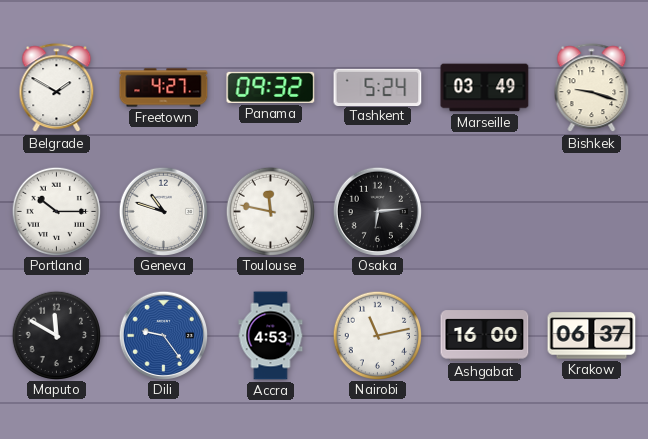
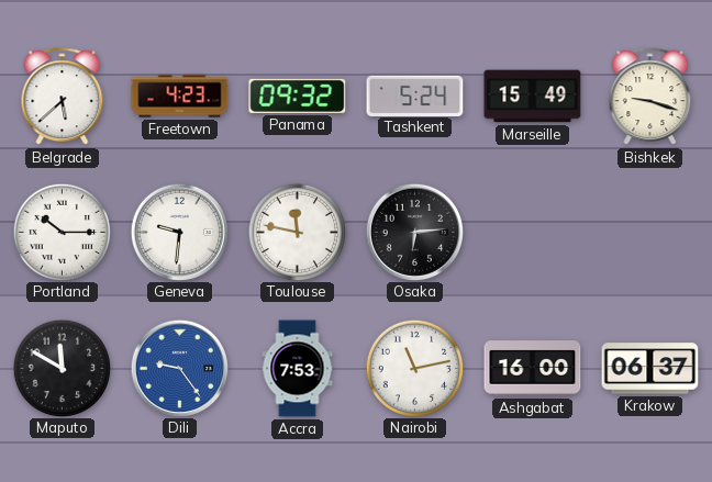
Belgrade: 1:50 -> 5:38 (63, 97)
Freetown: 4:27 -> 4:23 (180, 97)
Marseille: 03:49 -> 15:49 (533, 97)
Geneva: 10:48 -> 9:31 (179, 232)
Accra: 4:53 -> 7:53 (298, 369)
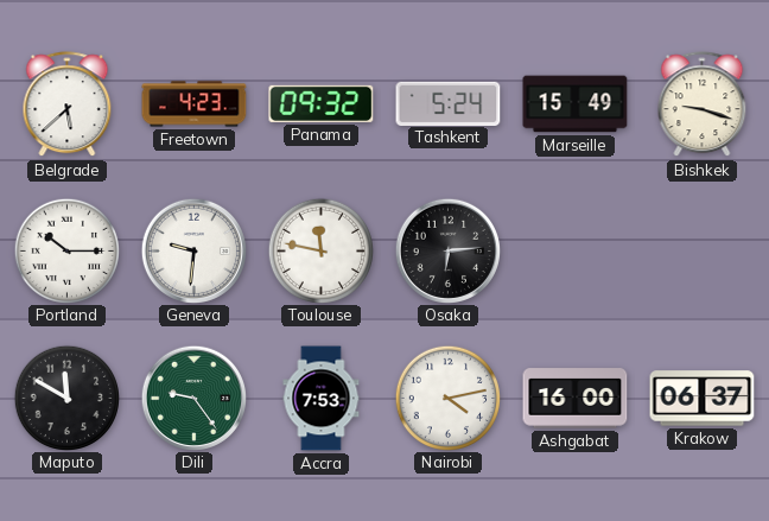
Dili dial: blue -> green (193, 398)
Nairobi: 11:13 -> 4:13 (447, 398)
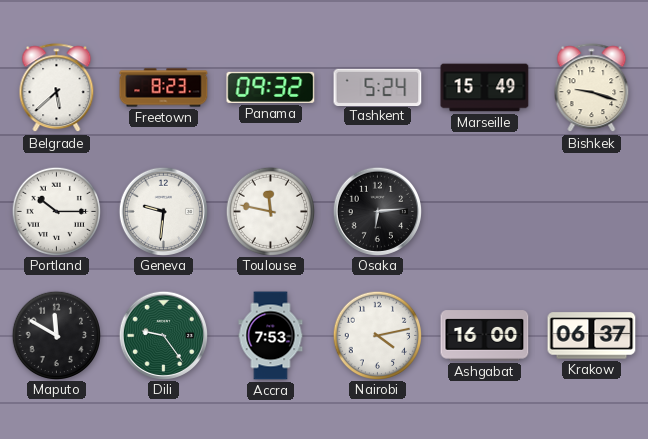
Freetown: 4:23 -> 8:23 (164, 88)
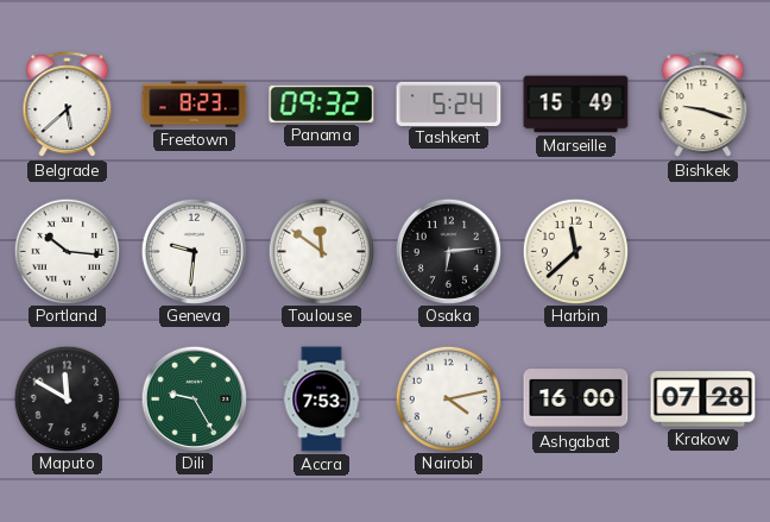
Portland: 10:15 -> 10:16 (67, 251)
Toulouse: 11:47 -> 11:51 (321, 251)
Harbin: none -> 11:38 (575, 251)
Dili: 9:24 -> 9:25 (194, 398)
Krakow: 06:37 -> 07:28 (703, 400)
